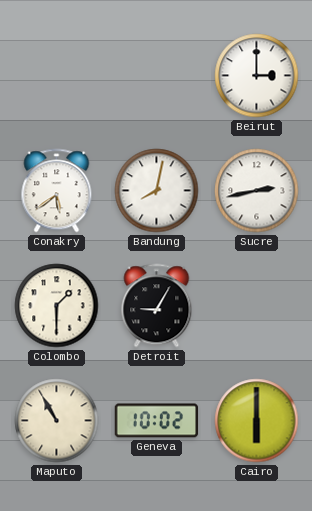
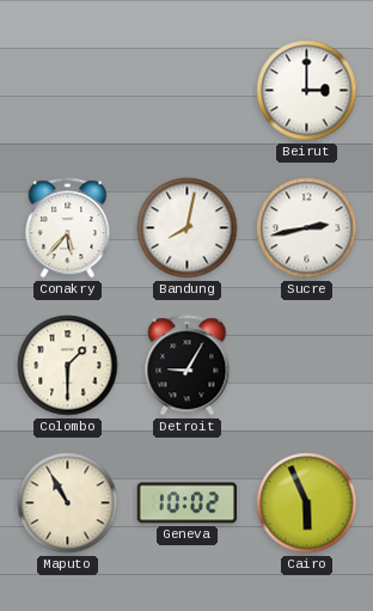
Conakry: 5:39 -> 5:37 (68, 228)
Cairo: 6:00 -> 5:56 (307, 503)
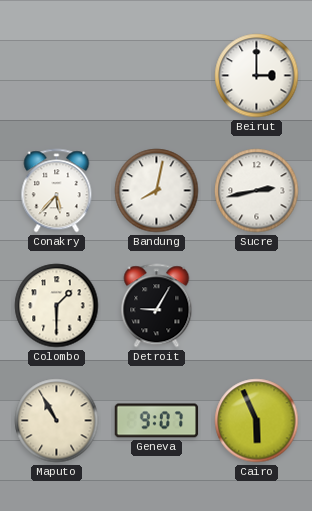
Geneva: 10:02 -> 9:07 (157, 421)
